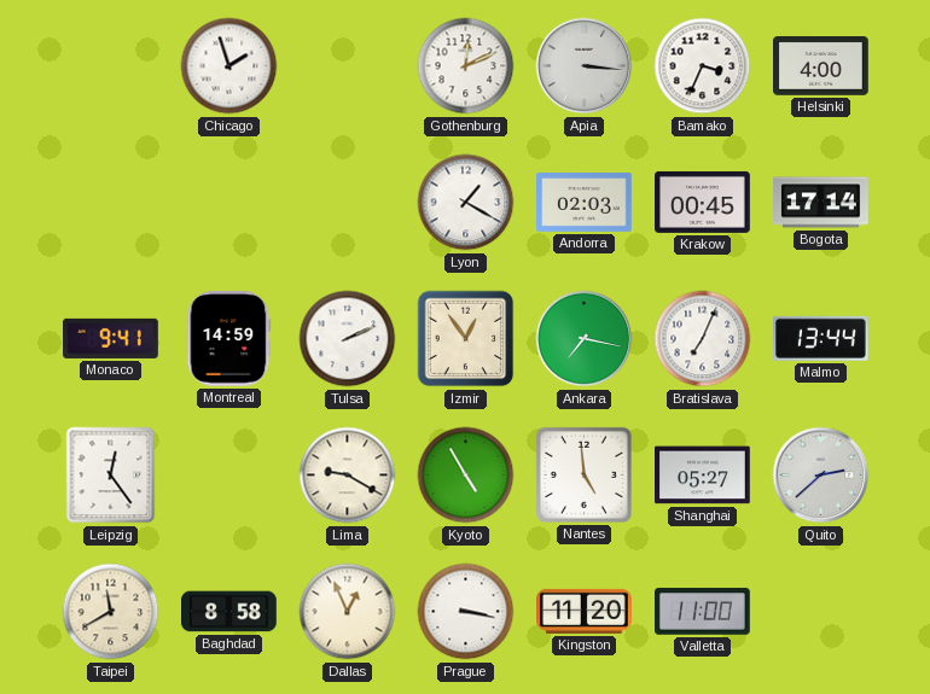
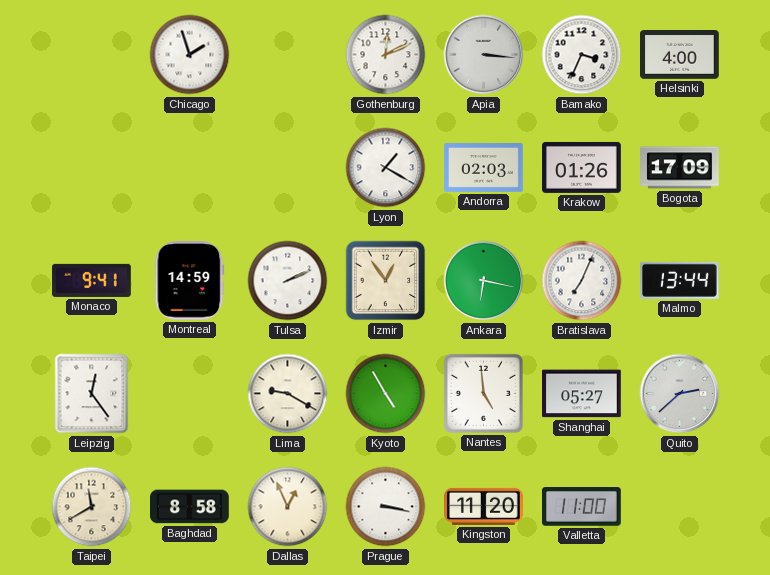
Krakow: 00:45 -> 01:26 (582, 167)
Bogota: 17:14 -> 17:09 (680, 168)
Ankara: 7:17 -> 6:17 (484, 281)
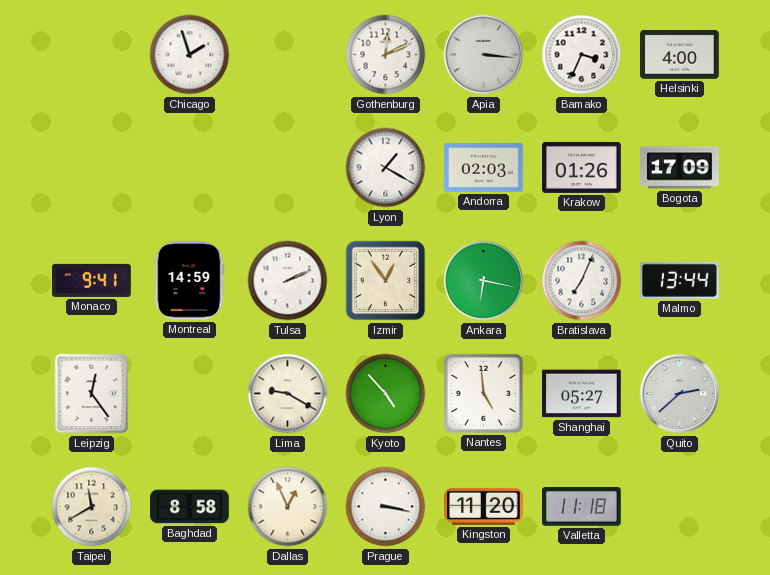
Kyoto: 4:55 -> 4:53 (386, 394)
Valletta: 11:00 -> 11:18 (582, 507)
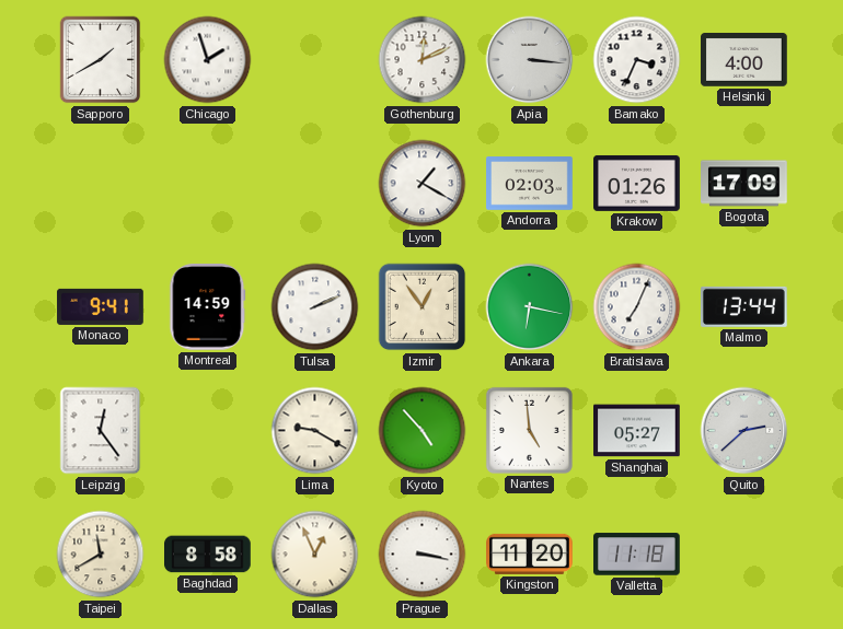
Sapporo: none -> 1:40 (101, 60)
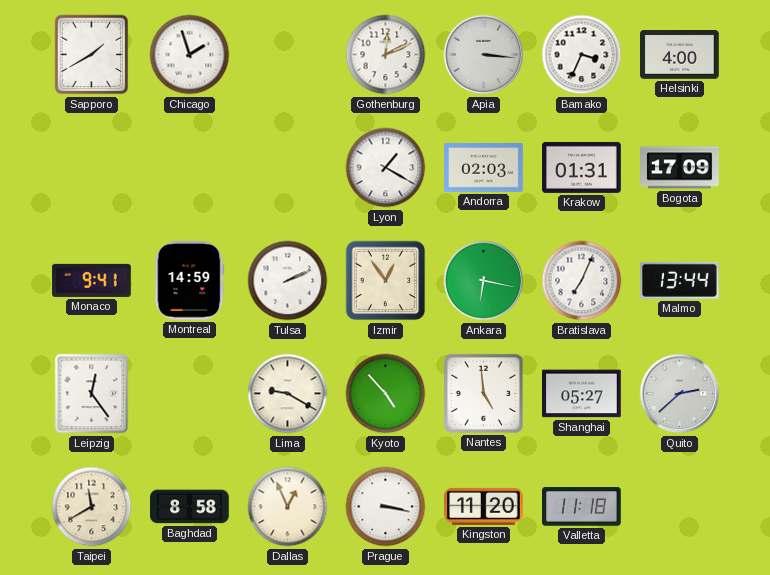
Krakow: 01:26 -> 01:31 (582, 167)
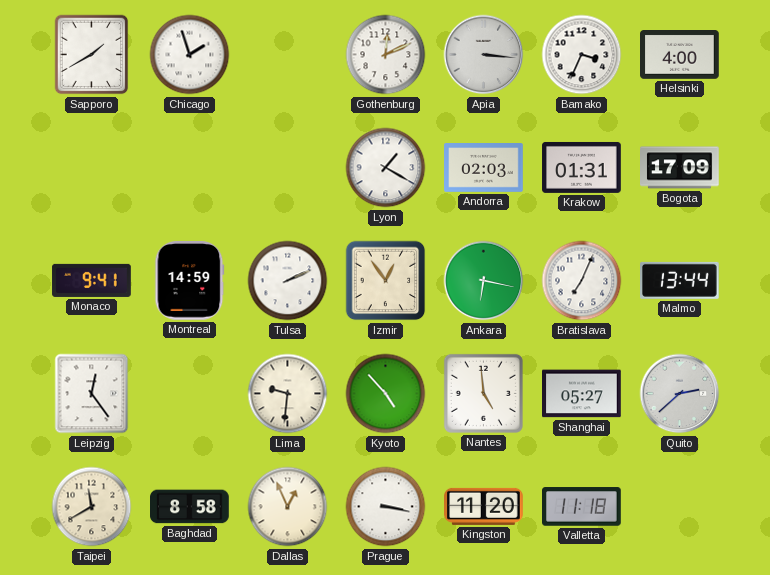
Lima: 9:20 -> 9:31 (288, 394)
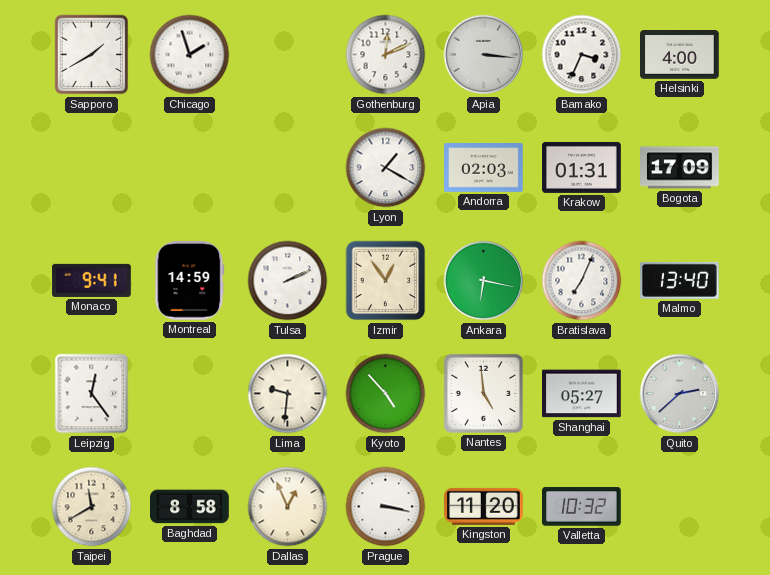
Malmo: 13:44 -> 13:40 (680, 280)
Valletta: 11:18 -> 10:32 (582, 507)
